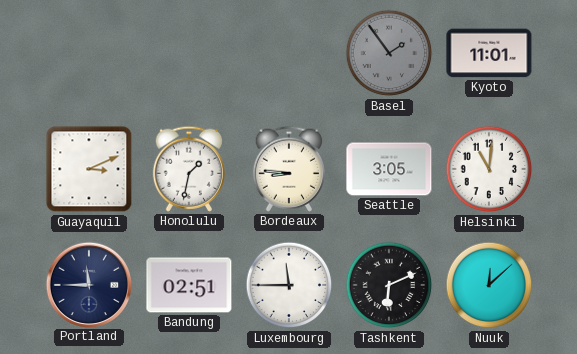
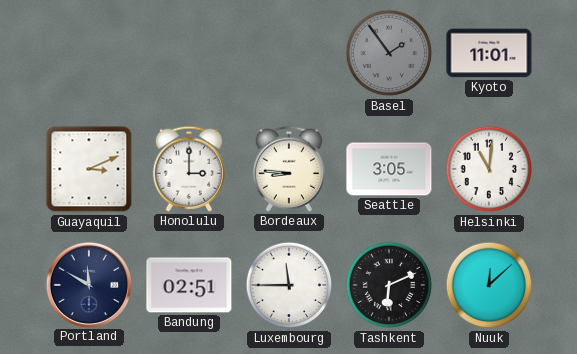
Honolulu: 1:32 -> 3:00 (189, 169)
Portland: 11:45 -> 11:50 (88, 284)
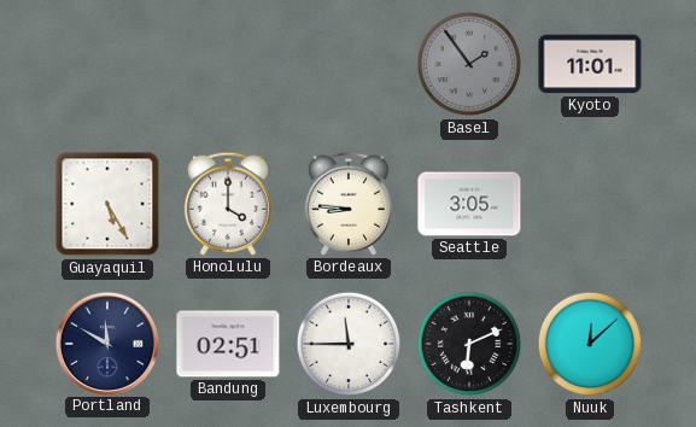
Guayaquil: 3:11 -> 5:25 (107, 204)
Honolulu: 3:00 -> 4:00 (228, 204)
Helsinki: 11:01 -> none (489, 169)
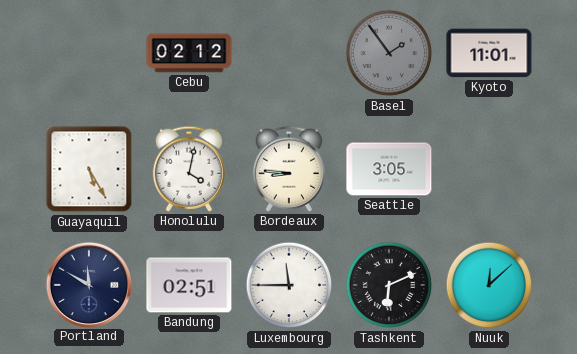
Cebu: none -> 02:12 (189, 53)
Honolulu: 4:00 -> 4:02 (189, 169)
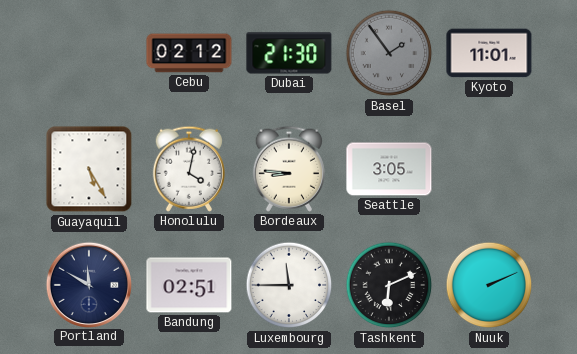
Dubai: none -> 21:30 (289, 53)
Nuuk: 12:08 -> 2:11 (489, 285)
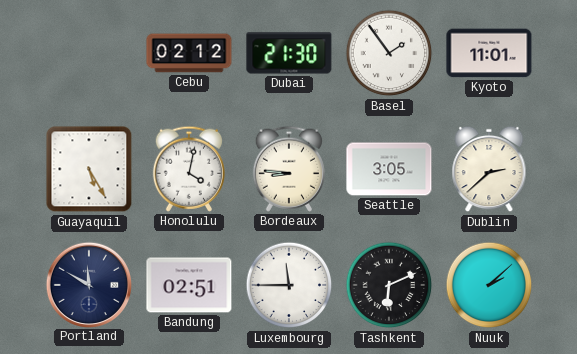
Basel dial: grey -> white (389, 53)
Dublin: none -> 2:38 (489, 169)
Nuuk: 2:11 -> 2:08 (489, 285)
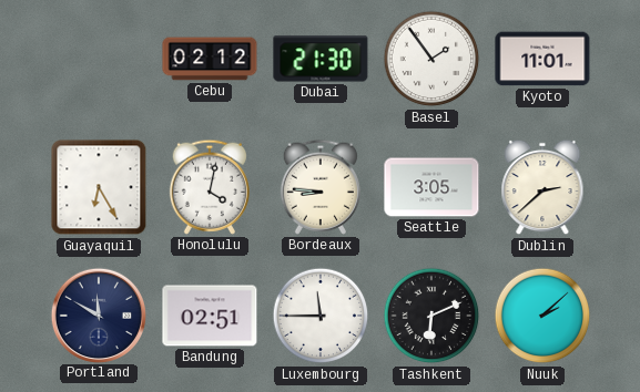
Guayaquil: 5:25 -> 6:25 (99, 187)
